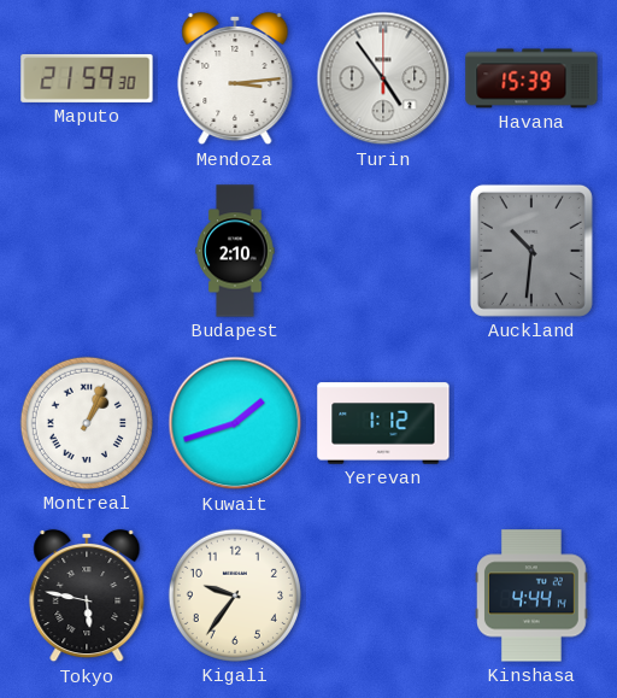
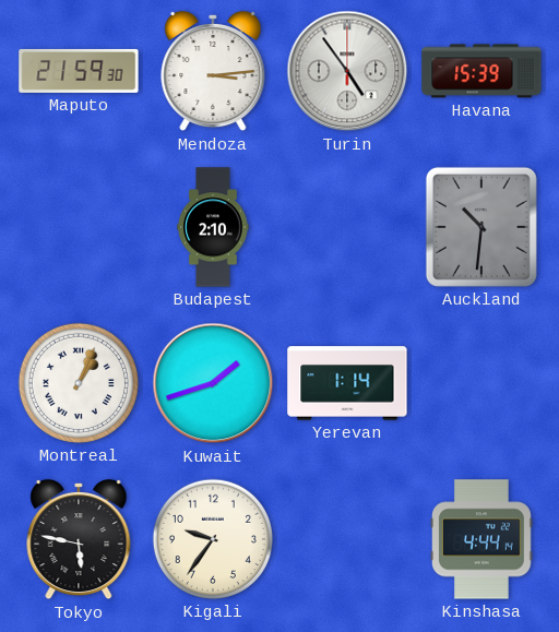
Yerevan: 1:12 -> 1:14 (347, 383)
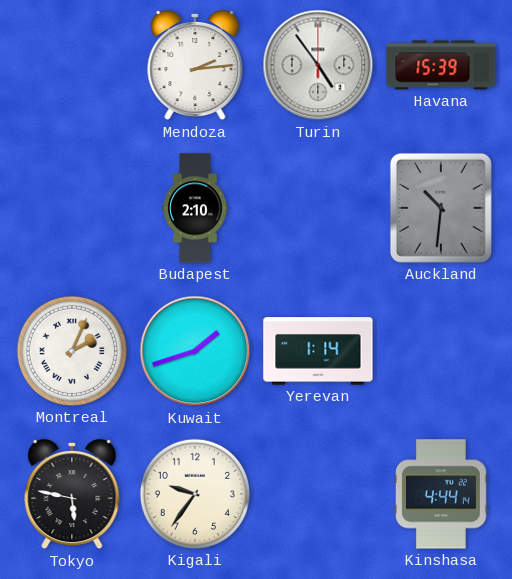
Maputo: 21:59 -> none (79, 71)
Mendoza: 3:14 -> 2:14 (195, 65)
Montreal: 1:04 -> 2:04 (72, 351)
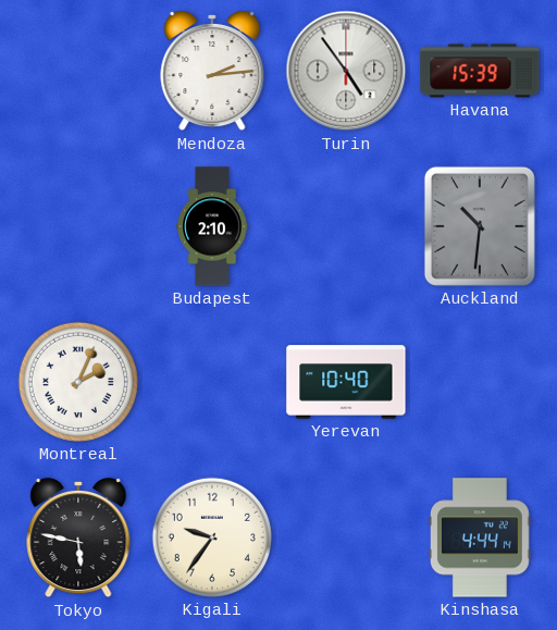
Kuwait: 1:42 -> none (195, 351)
Yerevan: 1:14 -> 10:40 (346, 382)
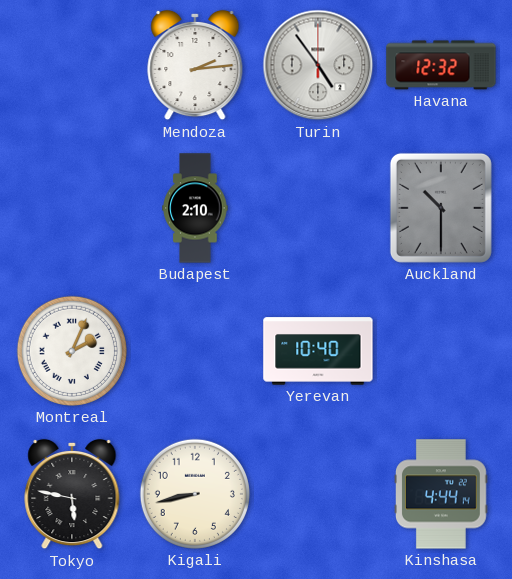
Havana: 15:39 -> 12:32 (441, 65)
Auckland: 10:31 -> 10:30 (441, 208)
Kigali: 9:36 -> 8:43 (195, 494)
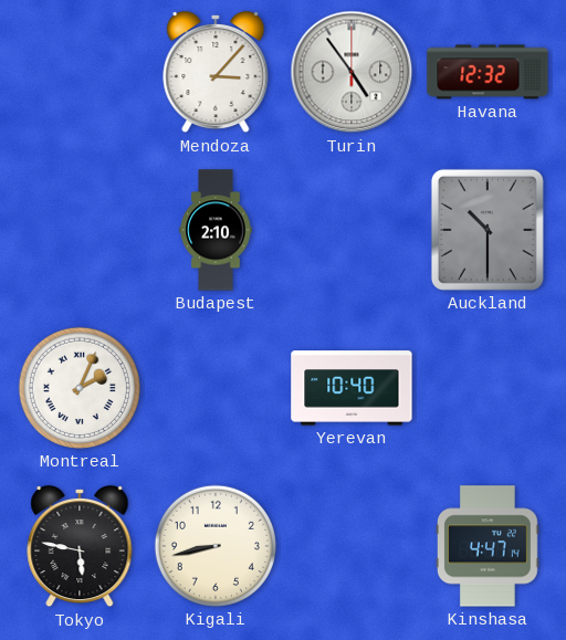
Mendoza: 2:14 -> 3:07 (216, 72)
Kinshasa: 4:44 -> 4:47 (489, 546)
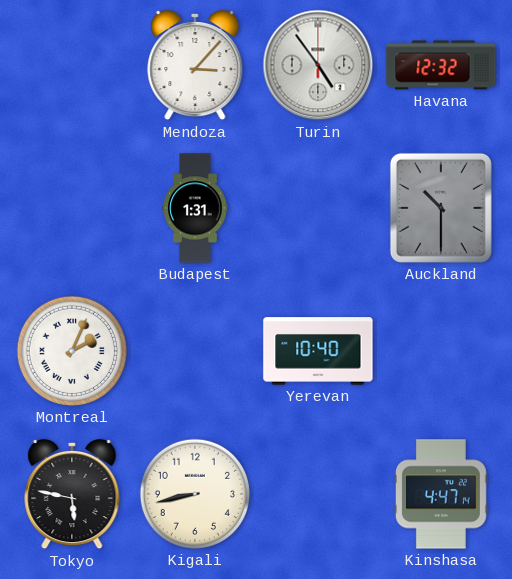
Budapest: 2:10 -> 1:31 (195, 208)
